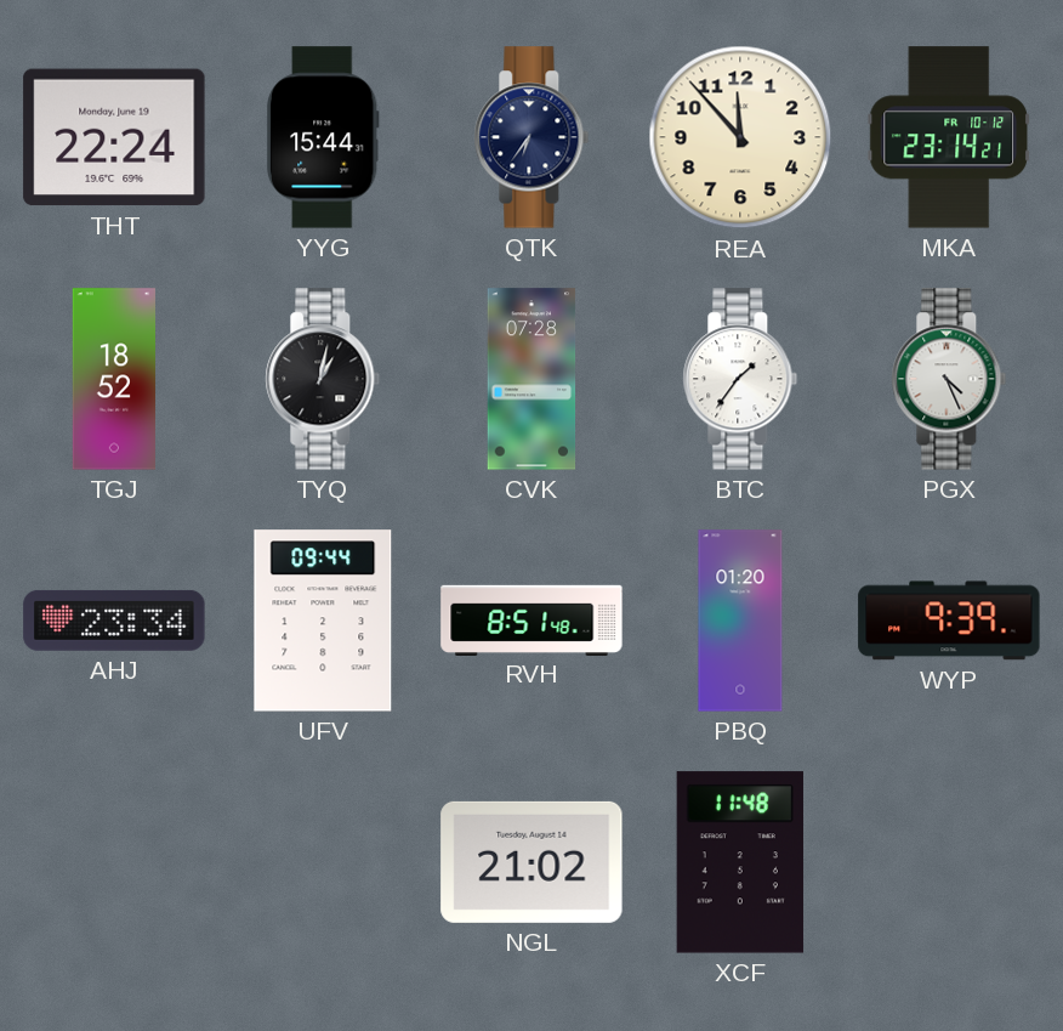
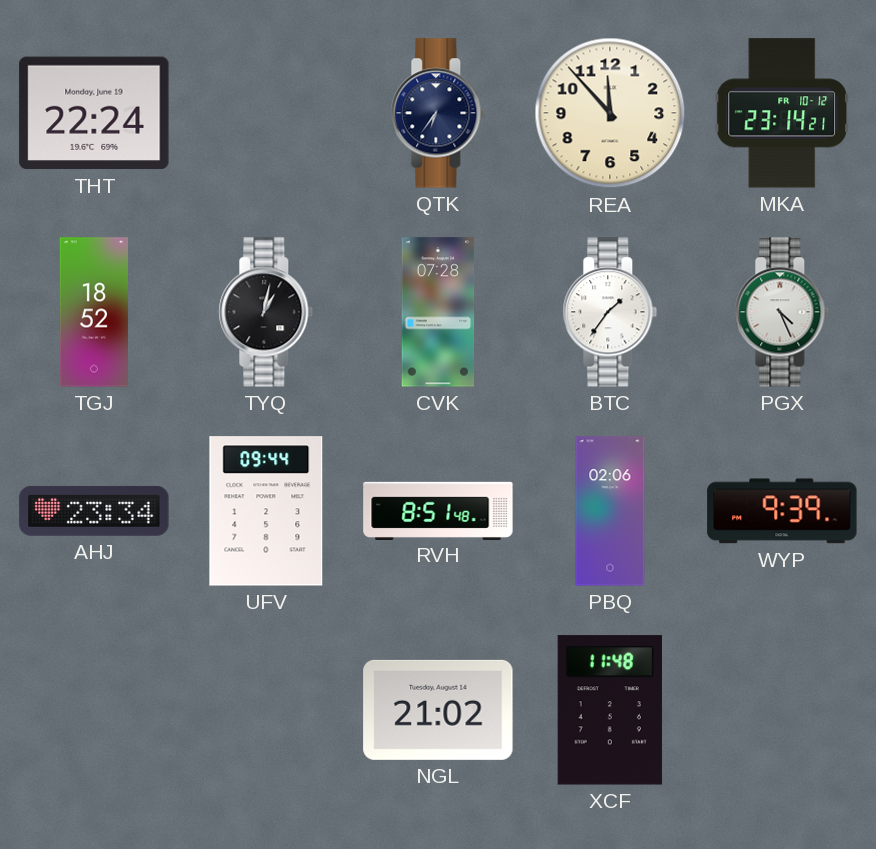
YYG: 15:44 -> none (323, 137)
PBQ: 01:20 -> 02:06 (610, 511)
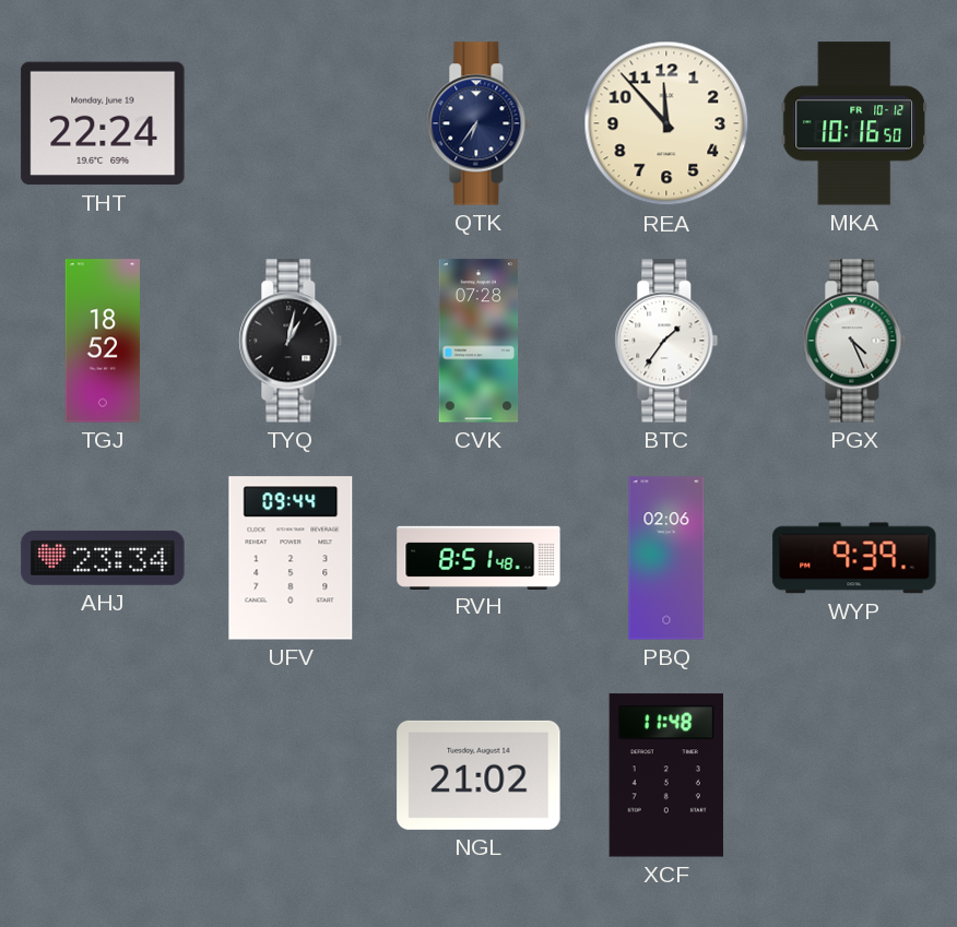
MKA: 23:14 -> 10:16 (854, 123)
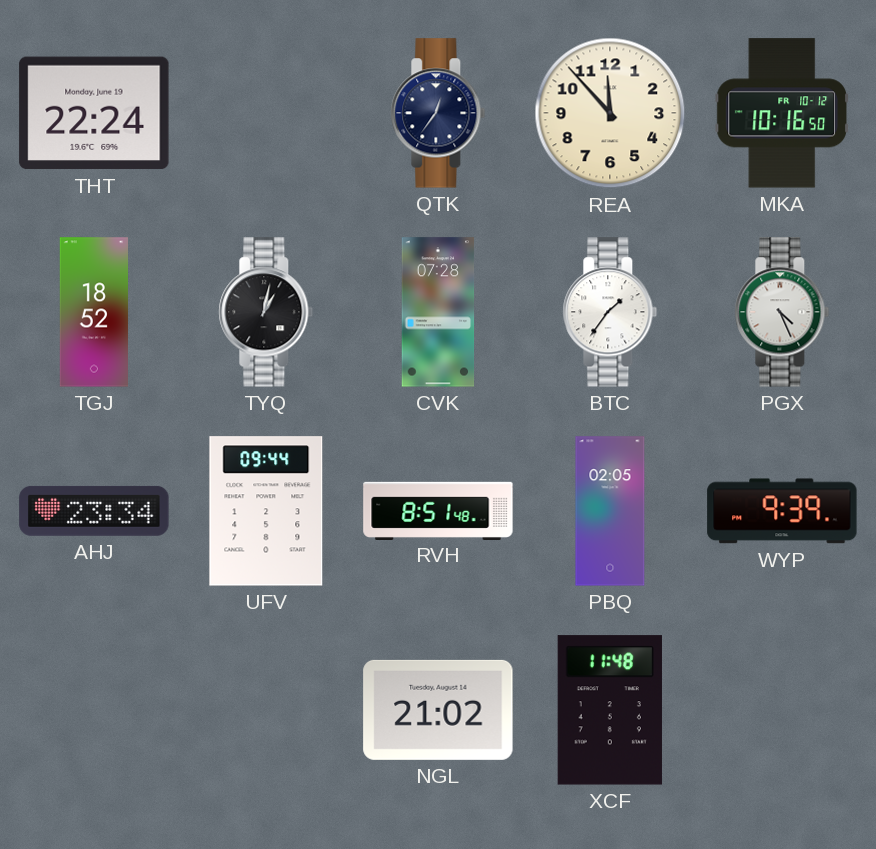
QTK: 6:36 -> 12:36 (438, 113)
PBQ: 02:06 -> 02:05 (610, 511)
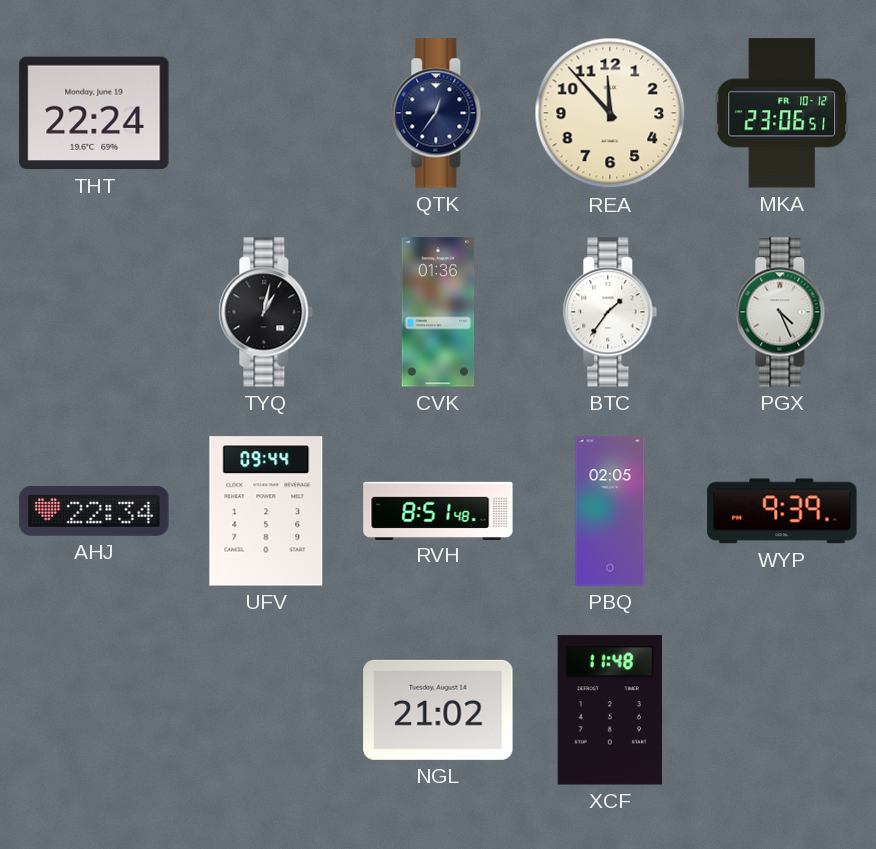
MKA: 10:16 -> 23:06 (782, 113)
TGJ: 18:52 -> none (93, 312)
CVK: 07:28 -> 01:36 (438, 312)
AHJ: 23:34 -> 22:34 (94, 511)
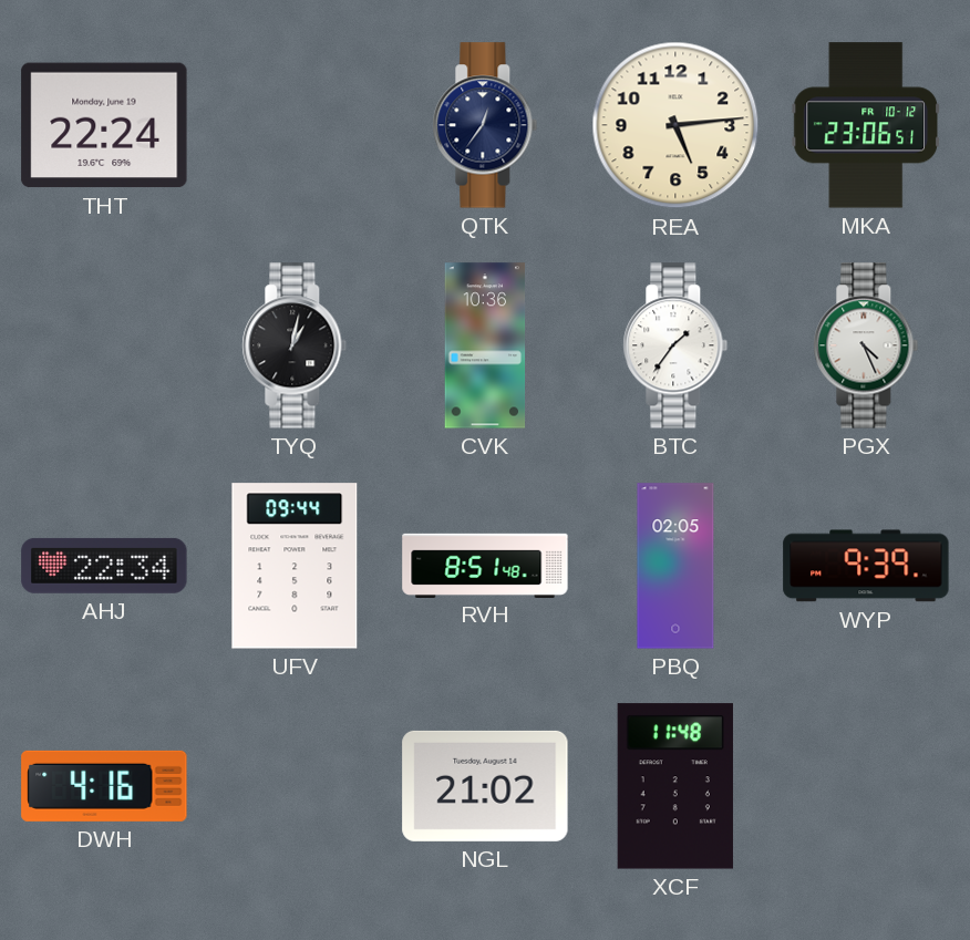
REA: 11:53 -> 5:14 (675, 125)
CVK: 01:36 -> 10:36 (485, 345)
DWH: none -> 4:16 (104, 786)
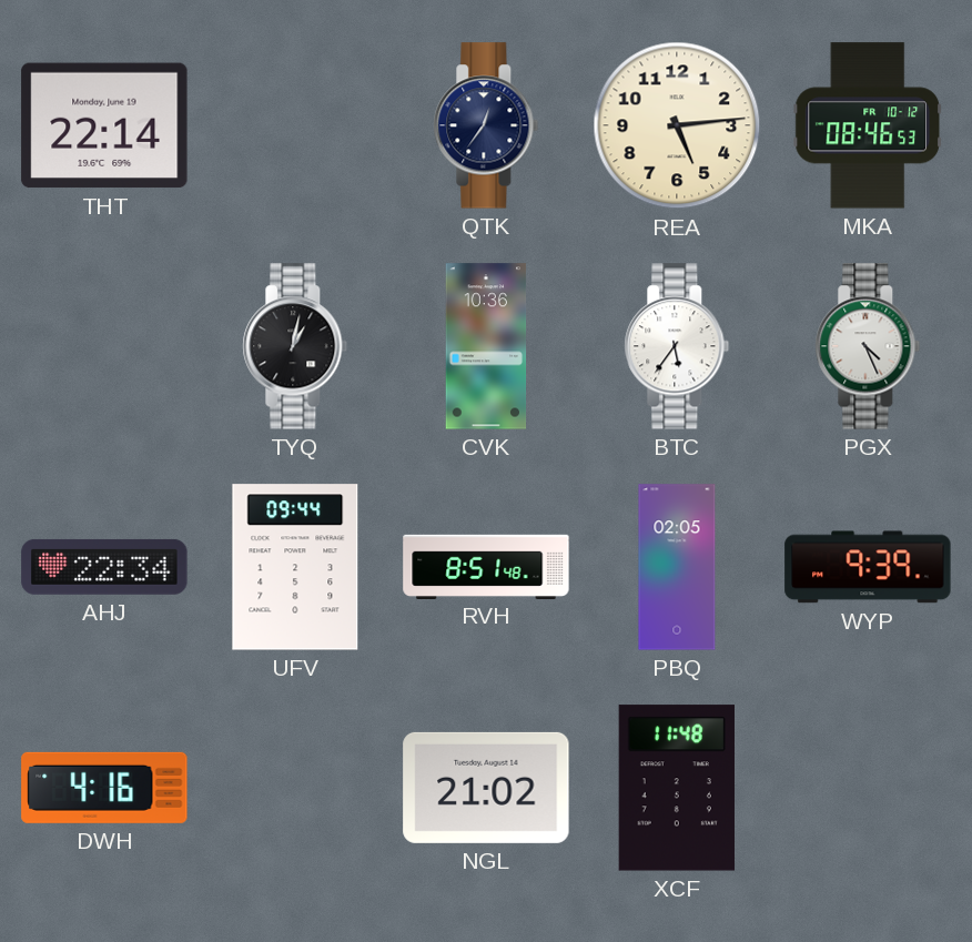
THT: 22:24 -> 22:14 (104, 125)
MKA: 23:06 -> 08:46 (868, 125)
BTC: 1:36 -> 5:36 (677, 346)
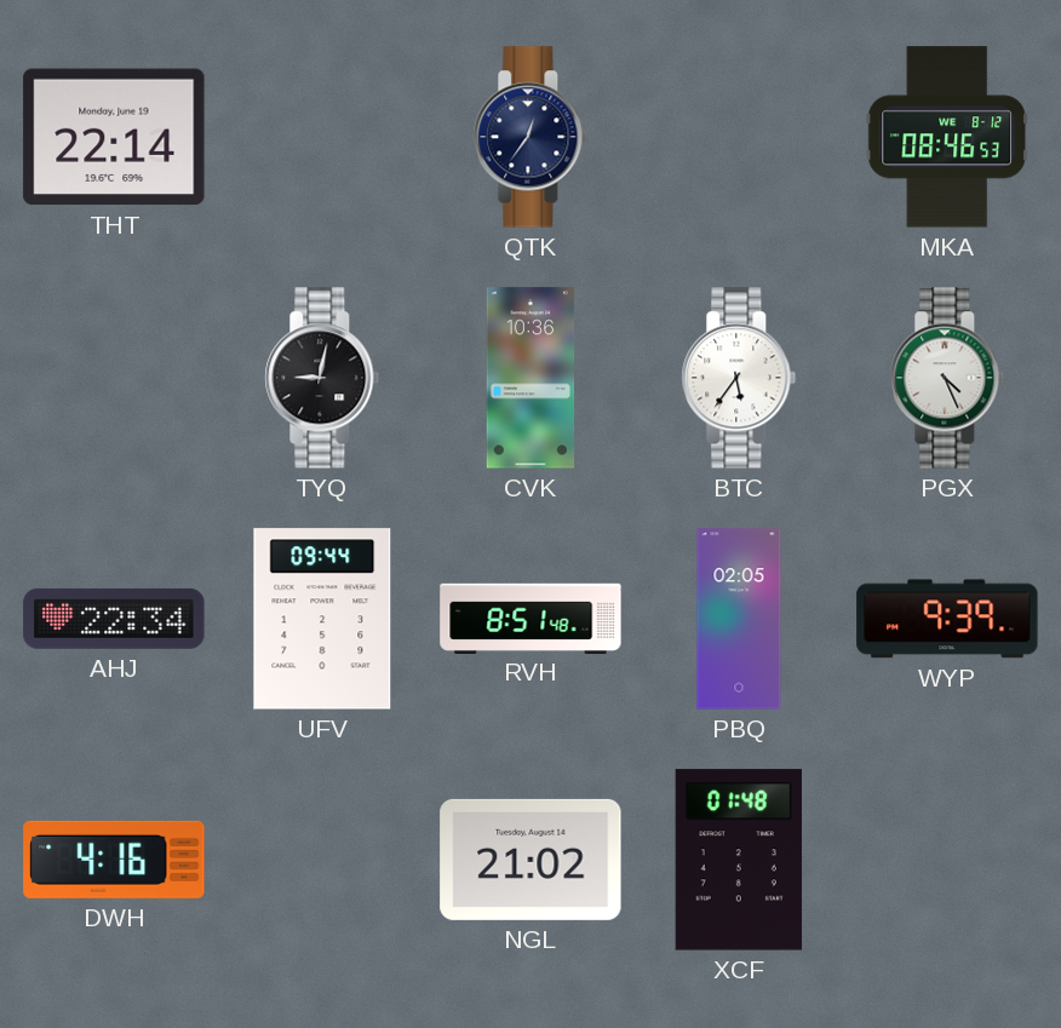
REA: 5:14 -> none (677, 125)
MKA date: FR 10-12 -> WE 8-12 (947, 137)
TYQ: 1:02 -> 9:02 (322, 378)
XCF: 11:48 -> 01:48 (739, 860)
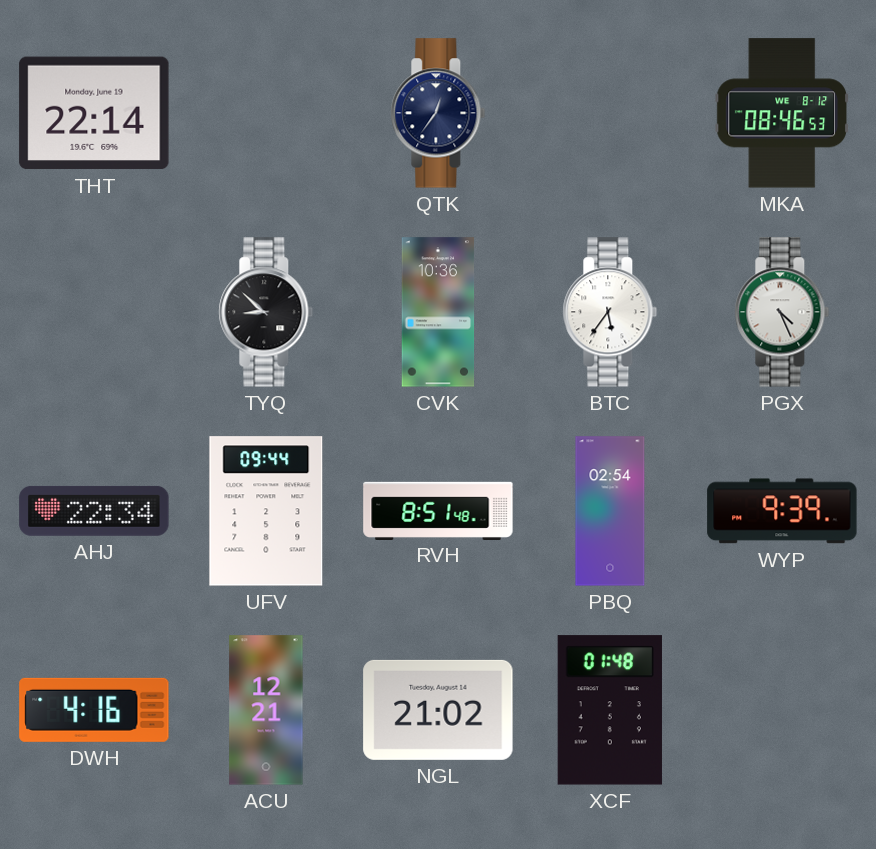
TYQ: 9:02 -> 8:52 (266, 312)
PBQ: 02:05 -> 02:54 (610, 511)
ACU: none -> 12:21 (266, 710)
